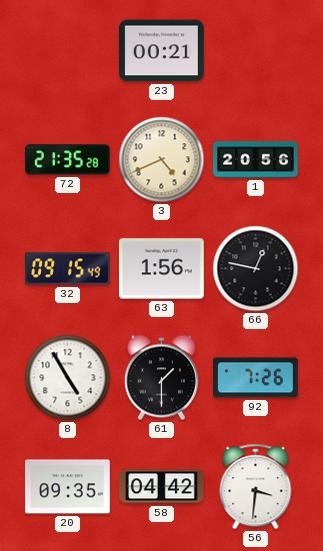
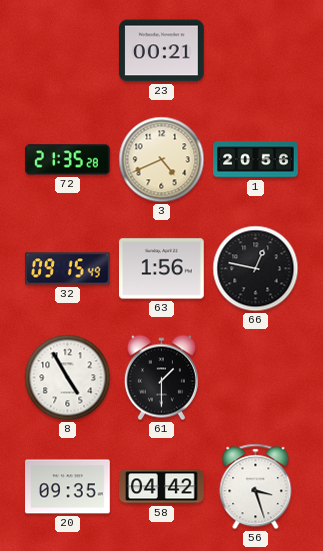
92: 7:26 -> none (256, 378)
56: 3:31 -> 3:27 (256, 487)
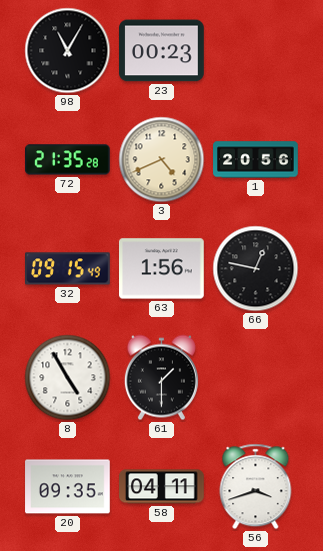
98: none -> 11:05 (68, 51)
23: 00:21 -> 00:23 (162, 51)
58: 04:42 -> 04:11 (162, 487)
56: 3:27 -> 3:42 (256, 487)
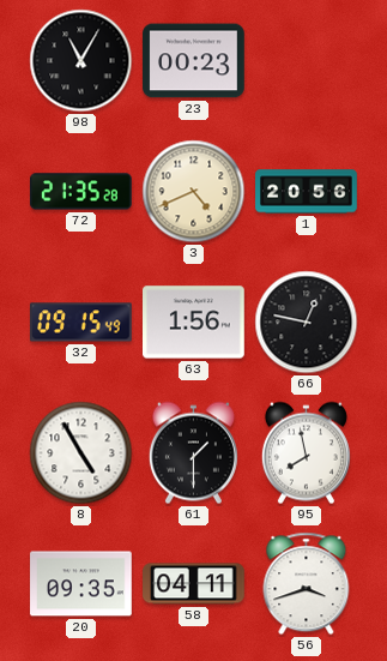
95: none -> 7:58 (306, 453)
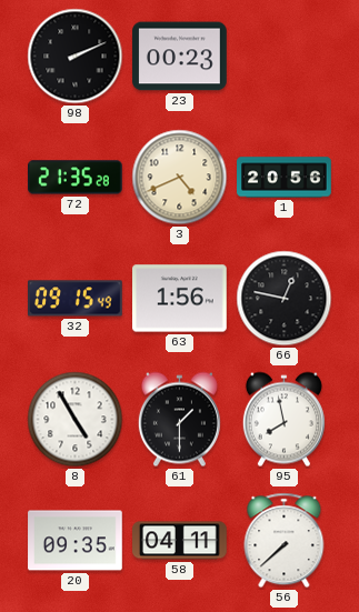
98: 11:05 -> 2:11 (76, 57)
56: 3:42 -> 7:38 (285, 541)
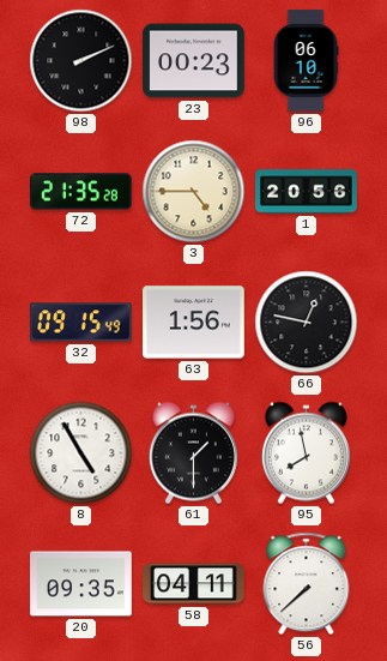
96: none -> 06:10 (306, 61)
3: 4:41 -> 4:45 (194, 192)
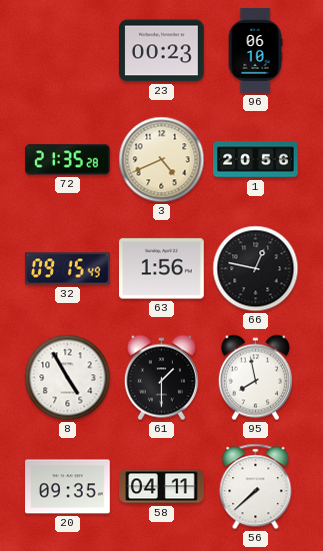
98: 2:11 -> none (81, 61)
3: 4:45 -> 4:41 (162, 160)
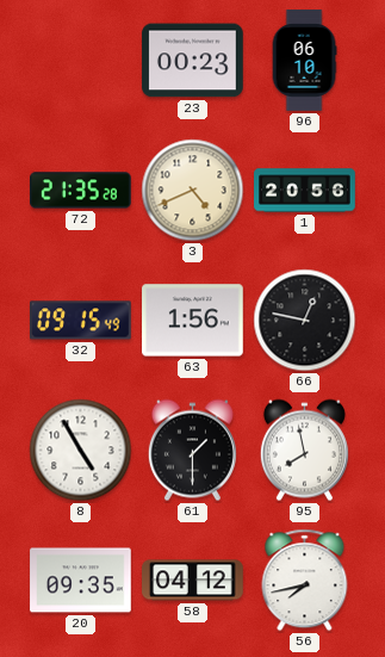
58: 04:11 -> 04:12 (193, 581)
56: 7:38 -> 7:43 (305, 581)
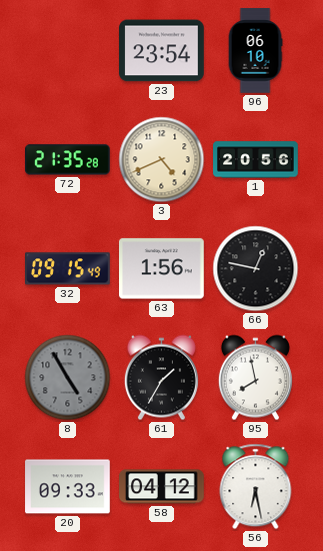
23: 00:23 -> 23:54 (162, 51)
8 dial: white -> grey (68, 378)
61: 1:30 -> 1:35 (161, 378)
20: 09:35 -> 09:33 (68, 487)
56: 7:43 -> 6:28 (256, 487)
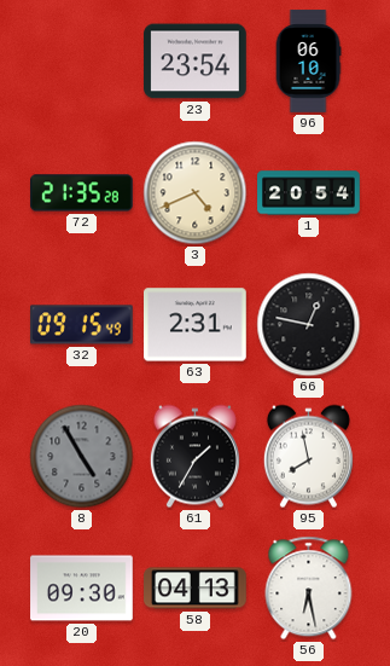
1: 20:56 -> 20:54 (309, 193)
63: 1:56 -> 2:31 (196, 325)
20: 09:33 -> 09:30 (82, 589)
58: 04:12 -> 04:13 (196, 589)
